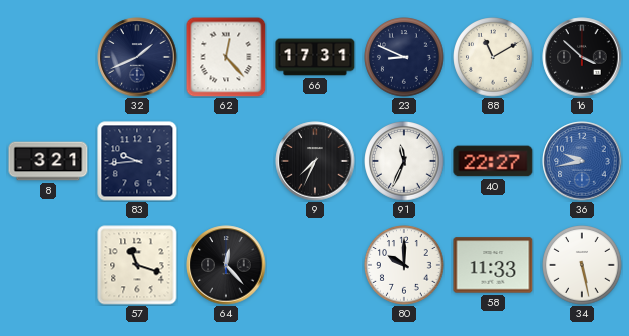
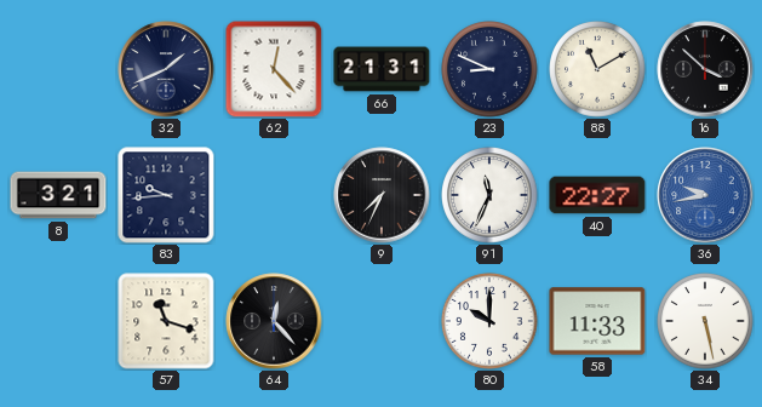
66: 17:31 -> 21:31 (382, 69)
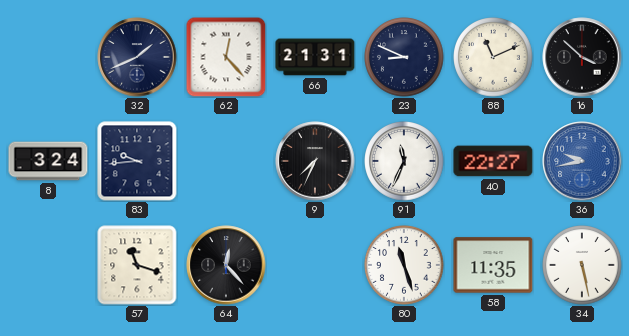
88: 11:10 -> 11:11 (493, 57)
8: 3:21 -> 3:24 (48, 161)
80: 10:00 -> 11:27 (404, 265)
58: 11:33 -> 11:35 (493, 265)
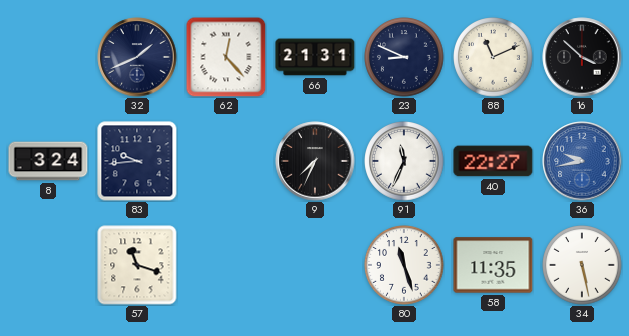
64: 12:23 -> none (226, 265)
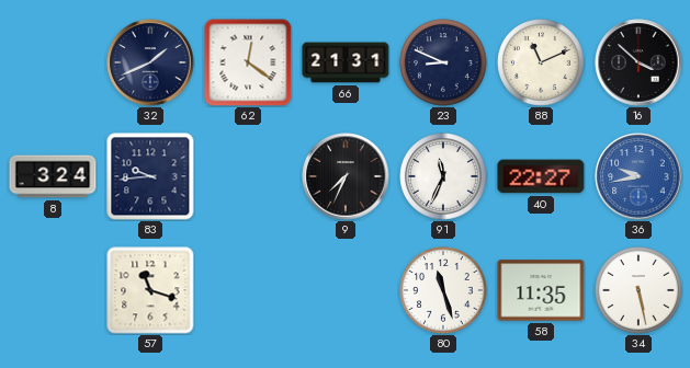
62: 12:23 -> 12:21 (248, 62)
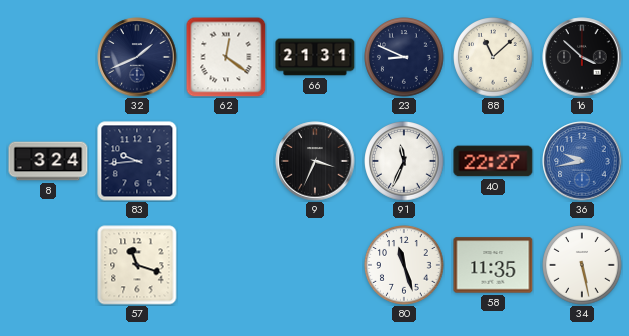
88: 11:11 -> 11:08 (493, 57)
9: 7:34 -> 3:34 (315, 161)
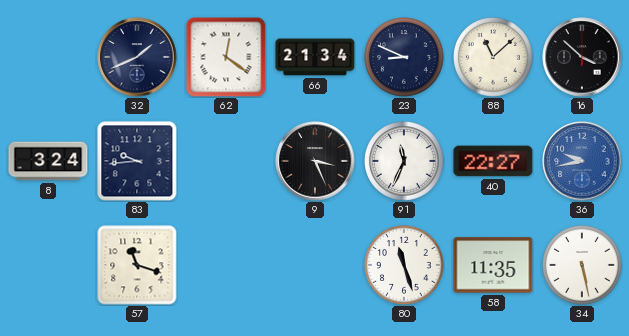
66: 21:31 -> 21:34 (315, 57)
9: 3:34 -> 3:26 (315, 161)
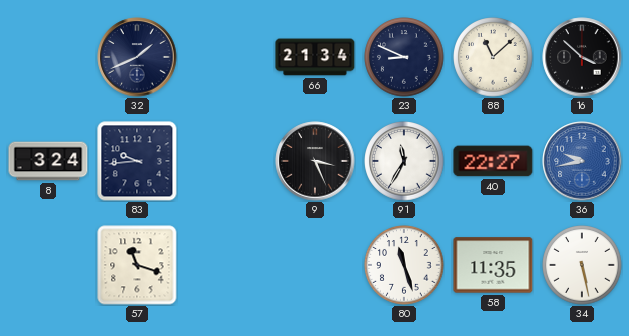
62: 12:21 -> none (226, 57)
91: 11:34 -> 11:35 (404, 161)
